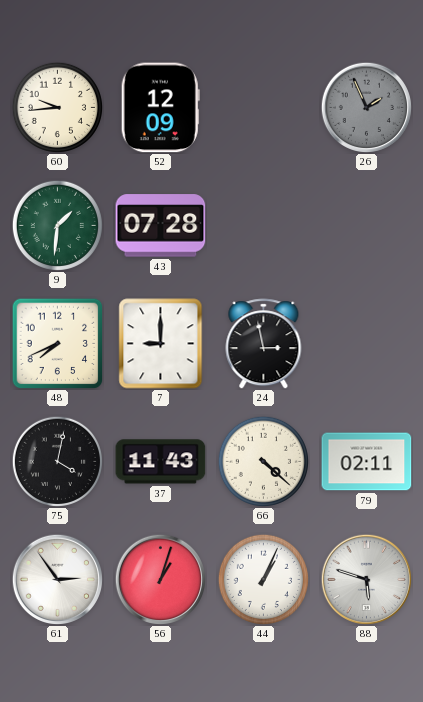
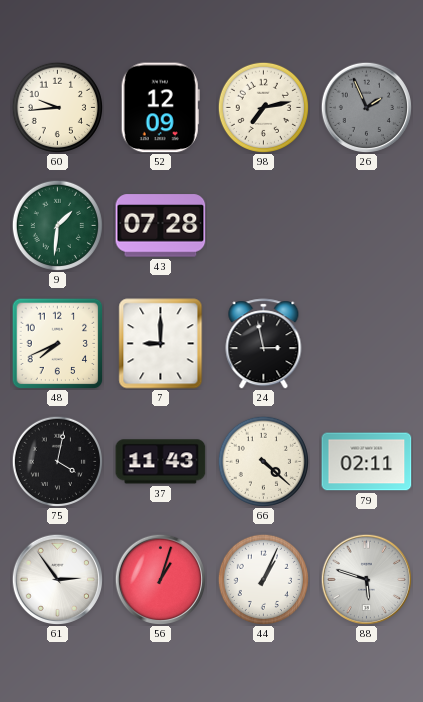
98: none -> 7:13 (263, 107)
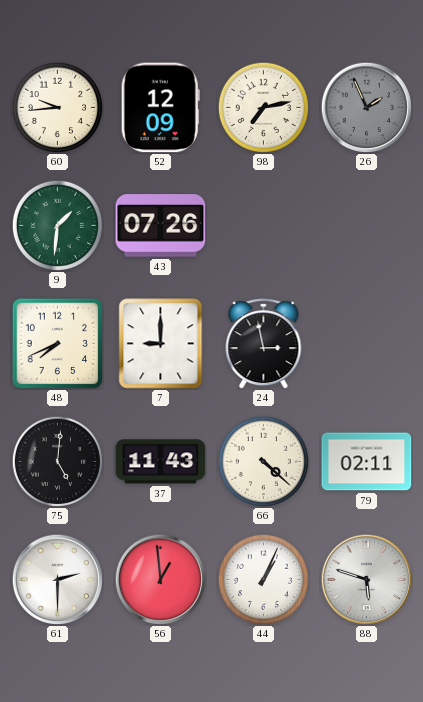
43: 07:28 -> 07:26 (161, 226)
75: 4:02 -> 5:01 (57, 461)
61: 2:54 -> 2:30 (57, 579)
56: 1:03 -> 12:59 (160, 579)
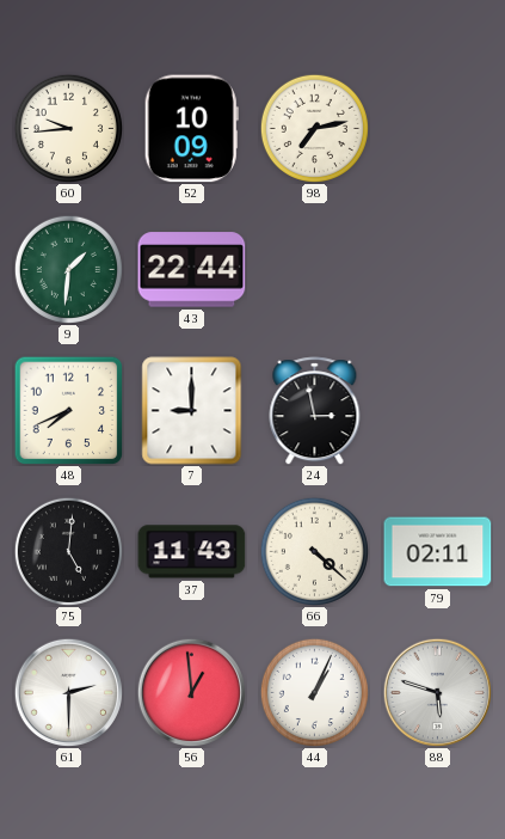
52: 12:09 -> 10:09 (191, 129)
26: 1:56 -> none (366, 107)
43: 07:26 -> 22:44 (192, 270)
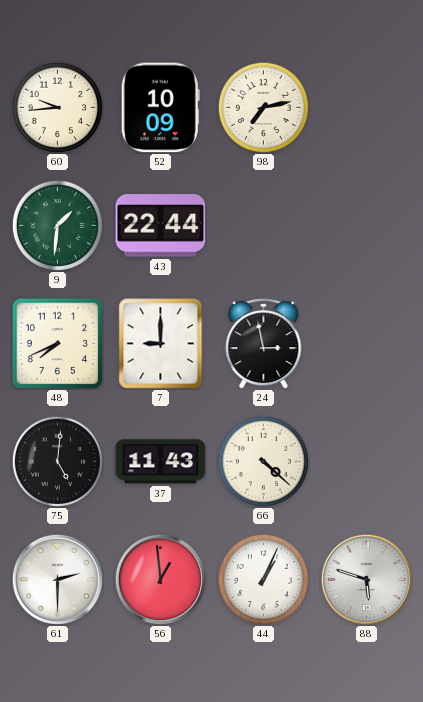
79: 02:11 -> none (438, 552)
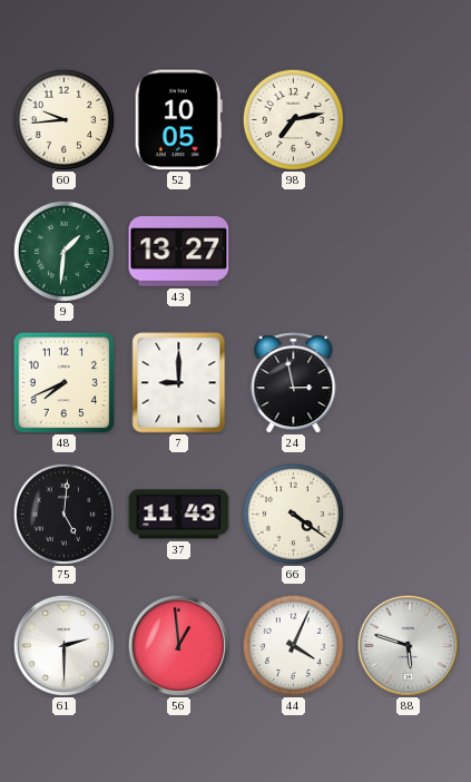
52: 10:09 -> 10:05 (178, 120)
43: 22:44 -> 13:27 (179, 252)
66: 4:22 -> 4:21 (293, 514)
44: 1:04 -> 4:04 (293, 645)
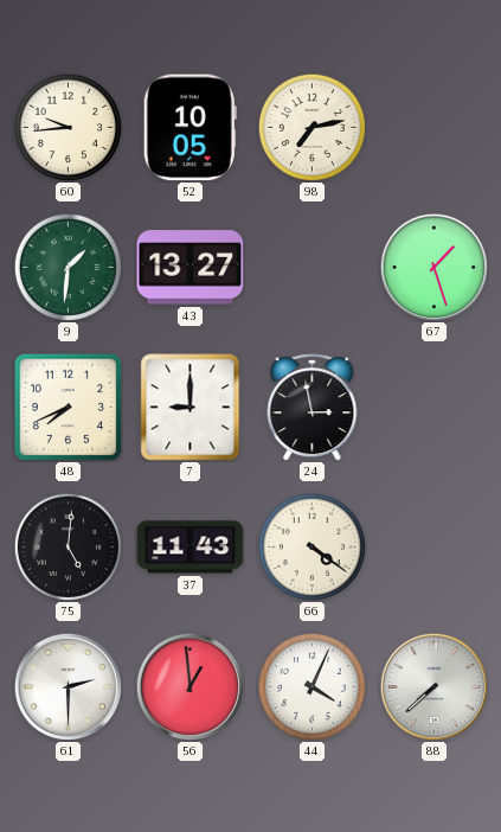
67: none -> 1:27 (433, 267)
88: 5:48 -> 7:38 (433, 686)
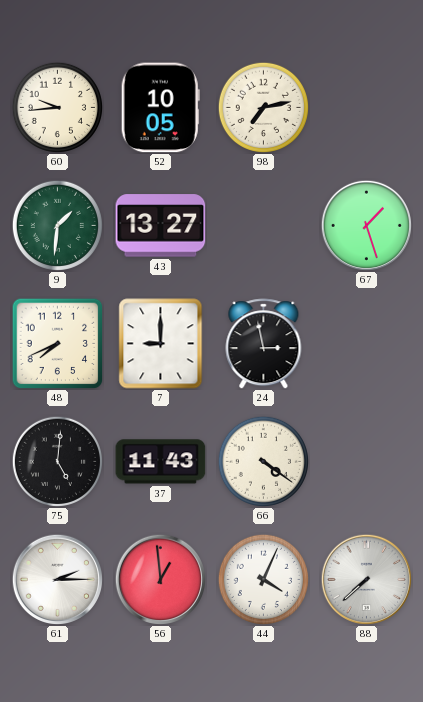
61: 2:30 -> 2:15 (57, 579)
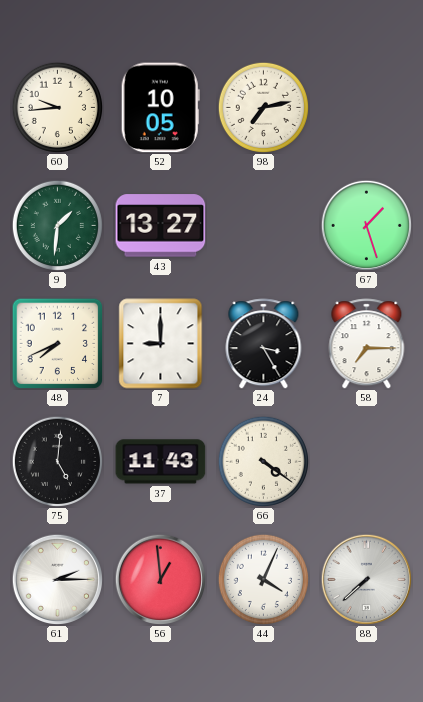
24: 2:58 -> 3:25 (264, 344)
58: none -> 7:15 (367, 344)
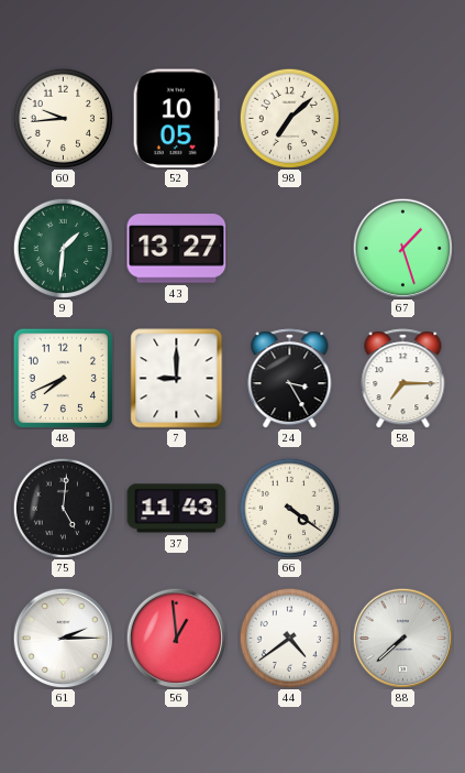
98: 7:13 -> 7:08 (289, 118)
44: 4:04 -> 4:39 (289, 638)
